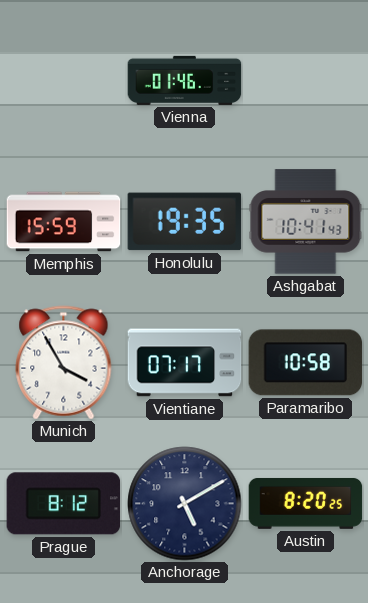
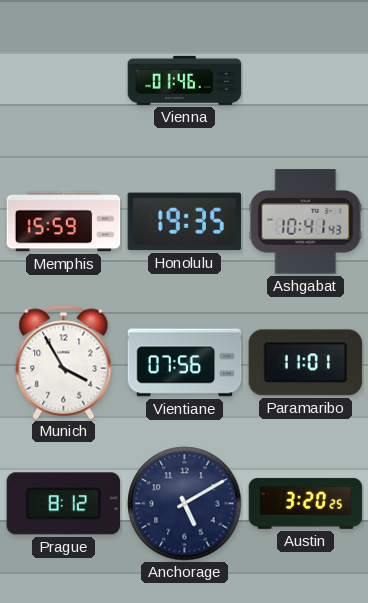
Vientiane: 07:17 -> 07:56 (185, 363)
Paramaribo: 10:58 -> 11:01 (306, 363)
Austin: 8:20 -> 3:20 (306, 503)
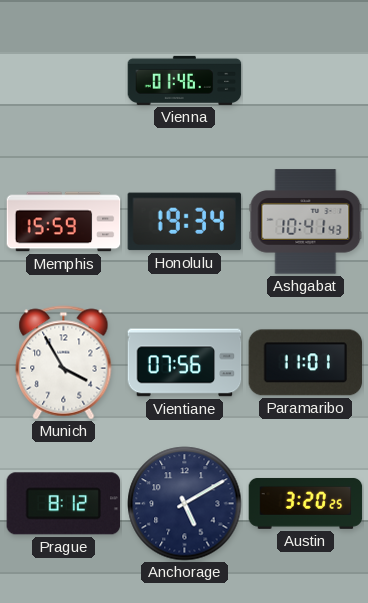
Honolulu: 19:35 -> 19:34 (185, 222)
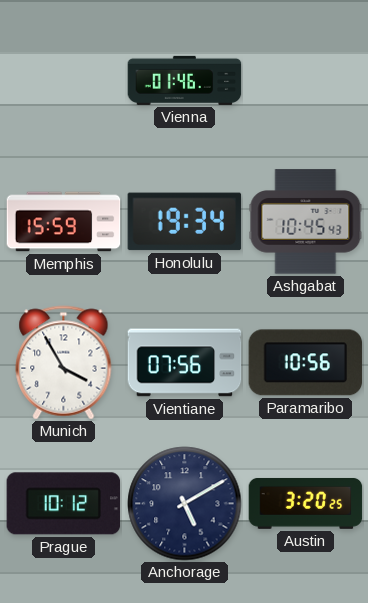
Ashgabat: 10:41 -> 10:45 (306, 222)
Paramaribo: 11:01 -> 10:56 (306, 363)
Prague: 8:12 -> 10:12 (64, 504)
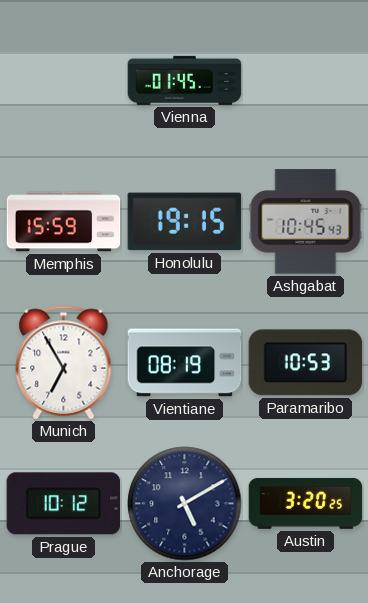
Vienna: 01:46 -> 01:45 (185, 80)
Honolulu: 19:34 -> 19:15 (185, 222)
Munich: 3:55 -> 6:55 (64, 363)
Vientiane: 07:56 -> 08:19 (185, 363)
Paramaribo: 10:56 -> 10:53 (306, 363)
